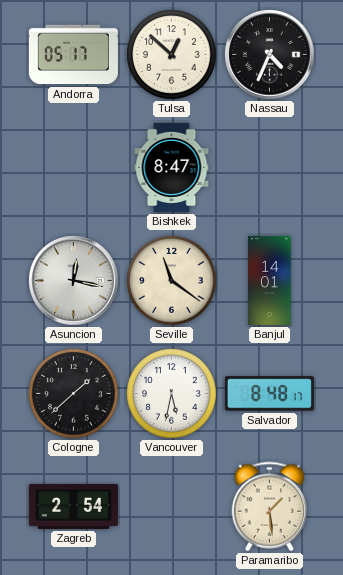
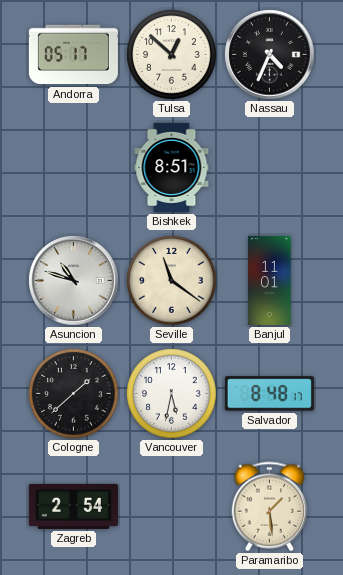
Bishkek: 8:47 -> 8:51 (172, 167)
Asuncion: 12:17 -> 10:48 (74, 281)
Banjul: 14:01 -> 11:01 (270, 280)
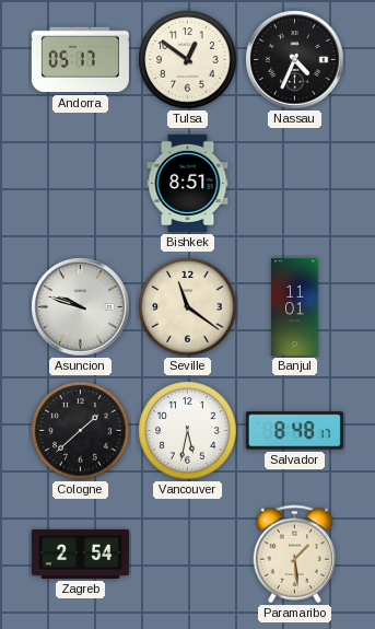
Tulsa: 12:52 -> 12:51 (188, 60)
Asuncion: 10:48 -> 9:48 (81, 307)
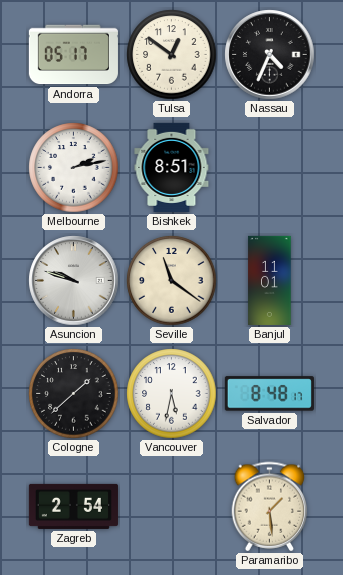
Melbourne: none -> 2:13 (74, 168)
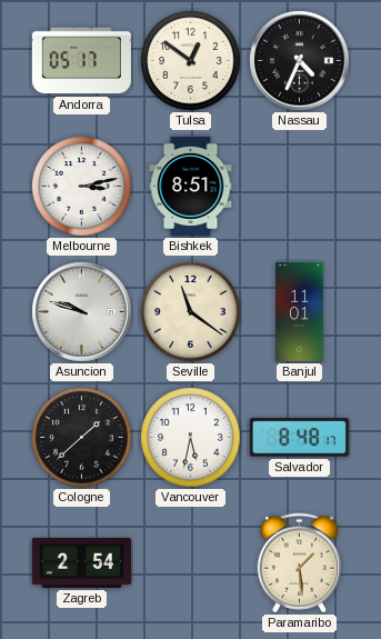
Melbourne: 2:13 -> 3:13 (82, 187)
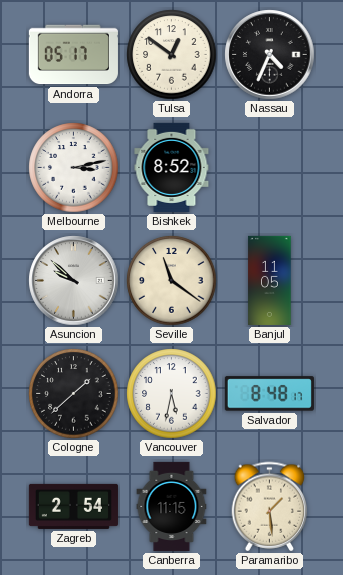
Bishkek: 8:51 -> 8:52 (172, 167)
Asuncion: 9:48 -> 9:52 (74, 281)
Banjul: 11:01 -> 11:05 (270, 280)
Canberra: none -> 11:15 (172, 506)
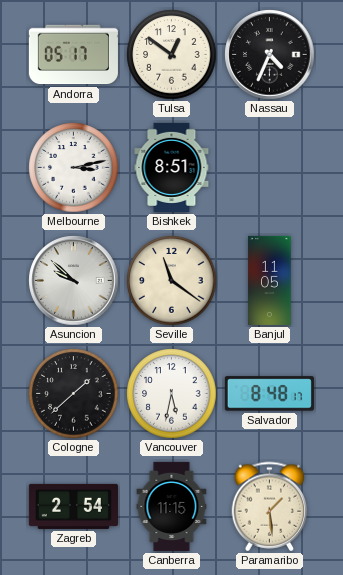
Bishkek: 8:52 -> 8:51 (172, 167)
